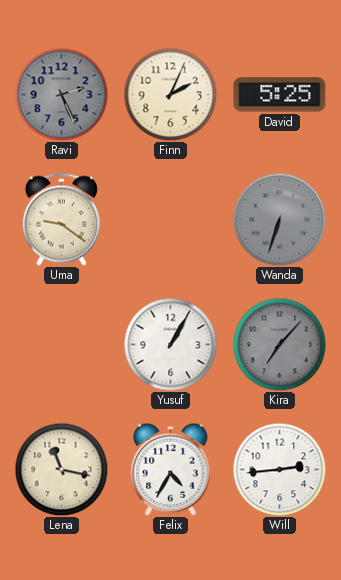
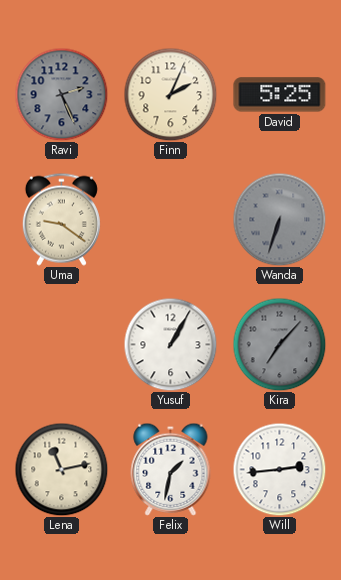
Lena: 11:17 -> 11:13 (61, 469)
Felix: 4:35 -> 1:32 (171, 469)
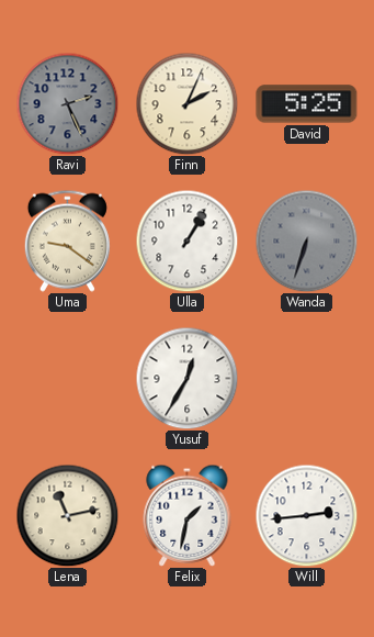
Ulla: none -> 1:05 (186, 241)
Yusuf: 1:05 -> 12:35 (186, 378)
Kira: 7:07 -> none (279, 344)
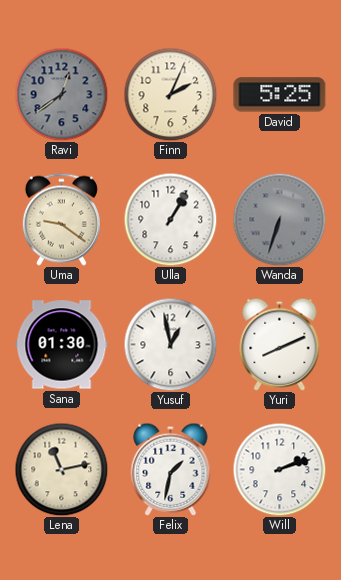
Ravi: 2:26 -> 12:39 (61, 94)
Sana: none -> 01:30 (62, 345)
Yusuf: 12:35 -> 12:58 (170, 344)
Yuri: none -> 8:11 (280, 344)
Will: 2:44 -> 2:12 (279, 469)
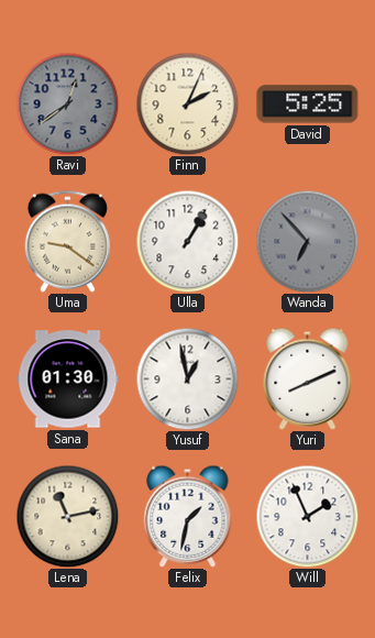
Wanda: 6:33 -> 6:53 (307, 241)
Will: 2:12 -> 1:56 (307, 516)
